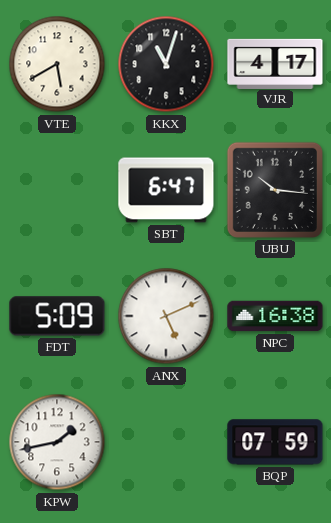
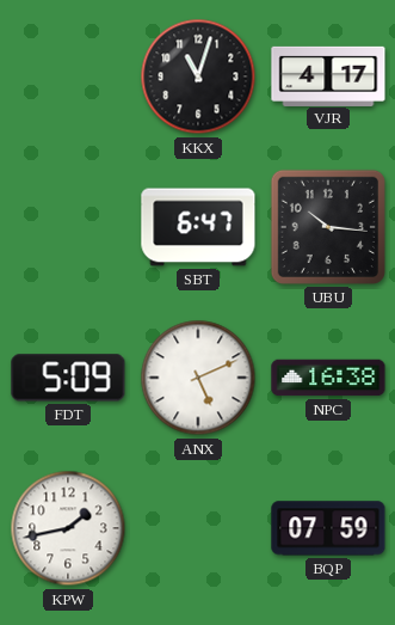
VTE: 5:40 -> none (57, 64)
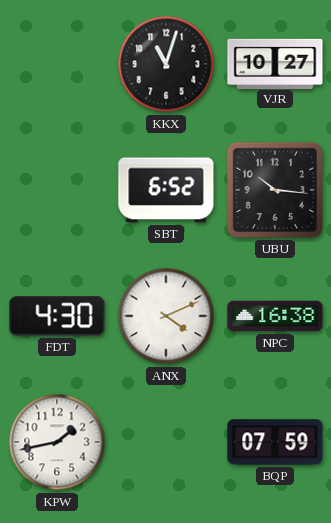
VJR: 4:17 -> 10:27 (275, 63)
SBT: 6:47 -> 6:52 (166, 190)
FDT: 5:09 -> 4:30 (57, 316)
ANX: 5:11 -> 4:11 (166, 316)
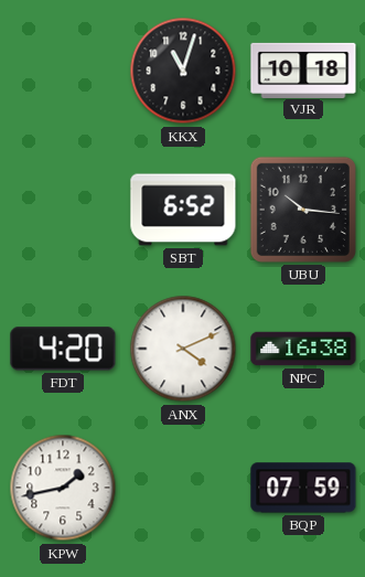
VJR: 10:27 -> 10:18 (303, 70)
FDT: 4:30 -> 4:20 (63, 349)
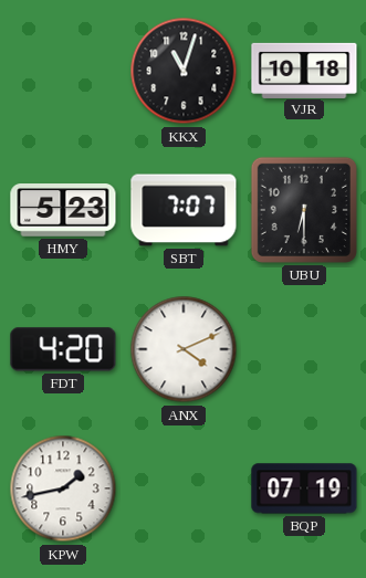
HMY: none -> 5:23 (63, 210)
SBT: 6:52 -> 7:07 (184, 210)
UBU: 10:16 -> 6:30 (304, 210)
NPC: 16:38 -> none (303, 349)
BQP: 07:59 -> 07:19 (304, 488)
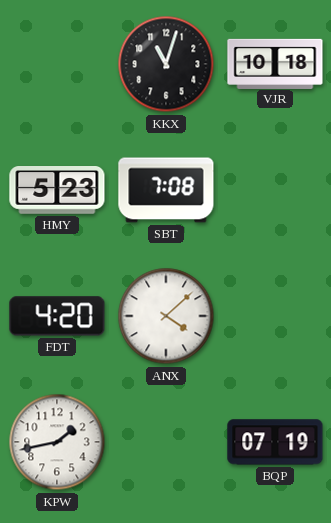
SBT: 7:07 -> 7:08 (166, 190)
UBU: 6:30 -> none (304, 210)
ANX: 4:11 -> 4:08 (166, 316)
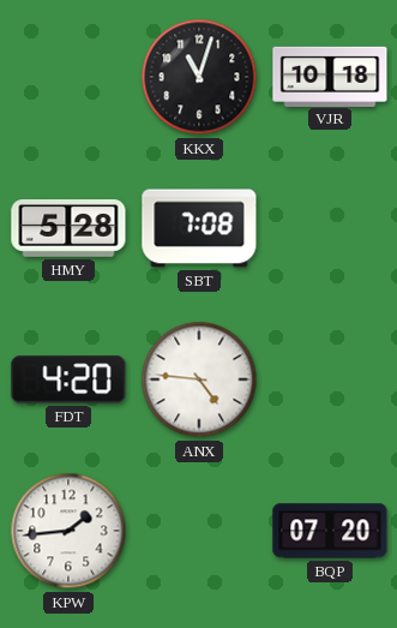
HMY: 5:23 -> 5:28 (68, 228)
ANX: 4:08 -> 4:46 (199, 379)
KPW: 1:43 -> 1:44 (68, 531)
BQP: 07:19 -> 07:20 (330, 531)
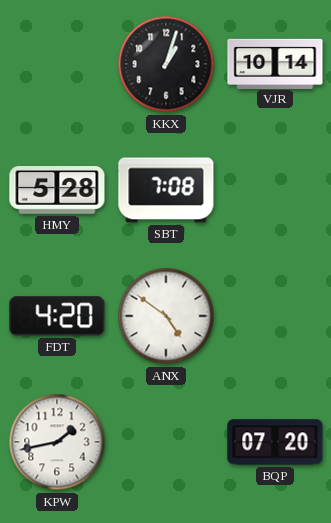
KKX: 11:03 -> 1:03 (166, 64)
VJR: 10:18 -> 10:14 (275, 63)
ANX: 4:46 -> 4:51 (166, 316)
KPW: 1:44 -> 1:43 (57, 442)
